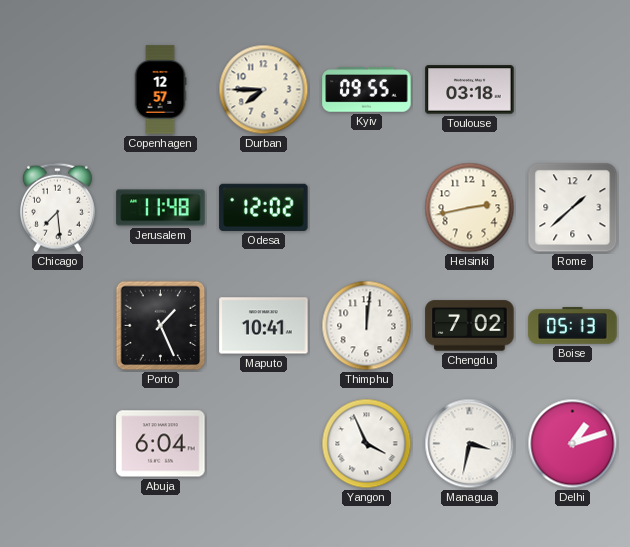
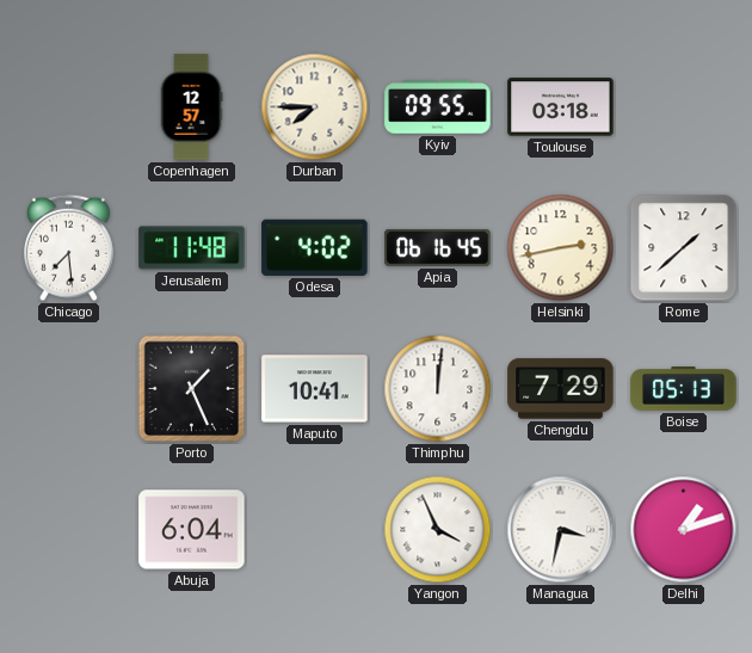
Odesa: 12:02 -> 4:02 (315, 247)
Apia: none -> 06:16 (438, 247)
Chengdu: 7:02 -> 7:29 (561, 389)
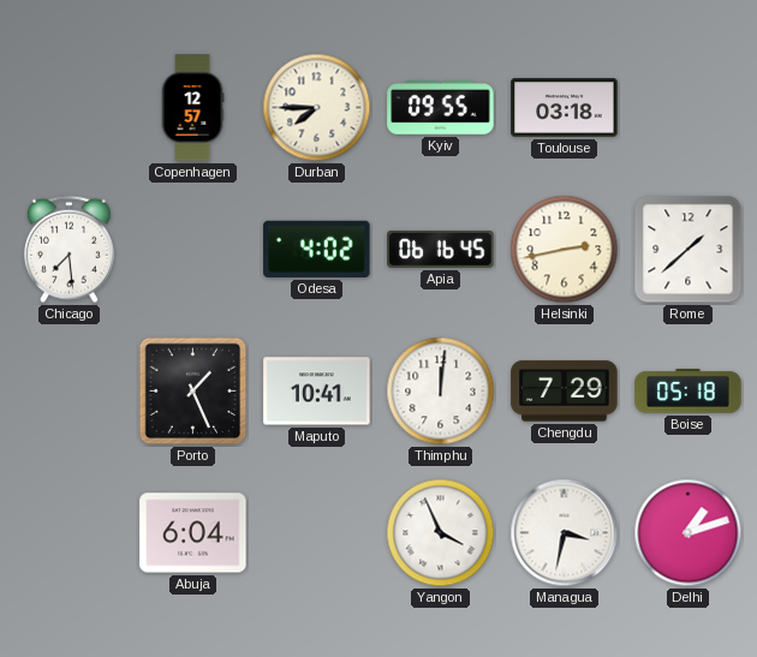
Jerusalem: 11:48 -> none (192, 248)
Boise: 05:13 -> 05:18 (689, 392)
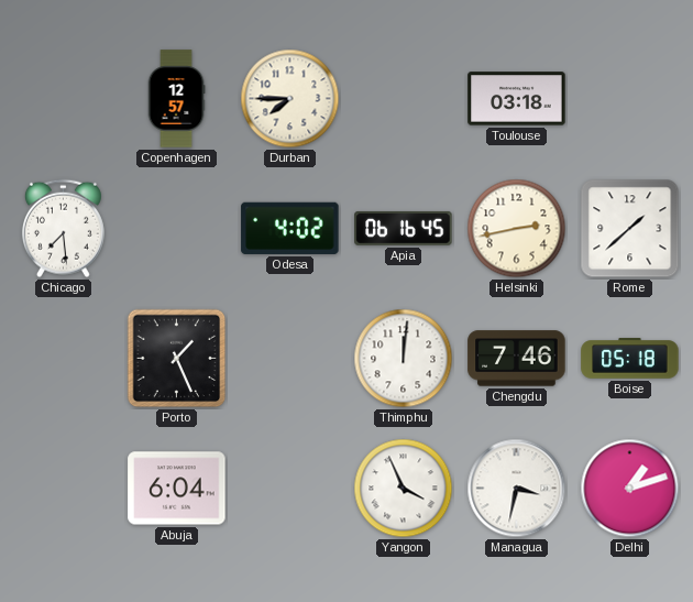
Kyiv: 09:55 -> none (441, 108)
Maputo: 10:41 -> none (317, 392)
Chengdu: 7:29 -> 7:46 (517, 359)
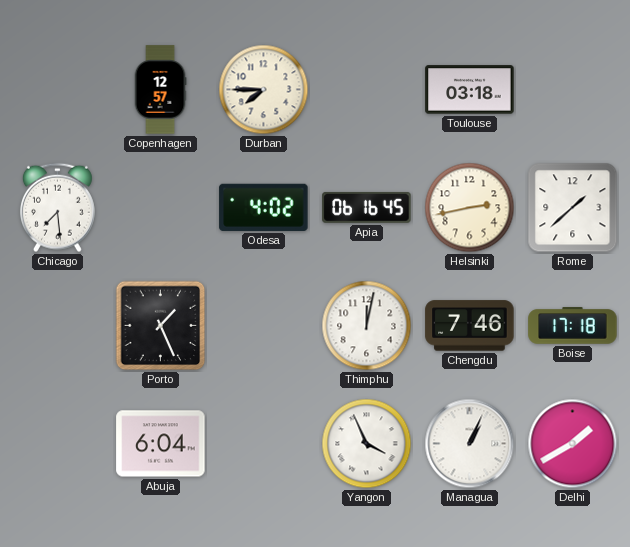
Thimphu: 12:01 -> 12:02 (367, 326)
Boise: 05:18 -> 17:18 (573, 326)
Managua: 3:32 -> 1:04 (470, 444)
Delhi: 1:12 -> 1:40 (573, 444)
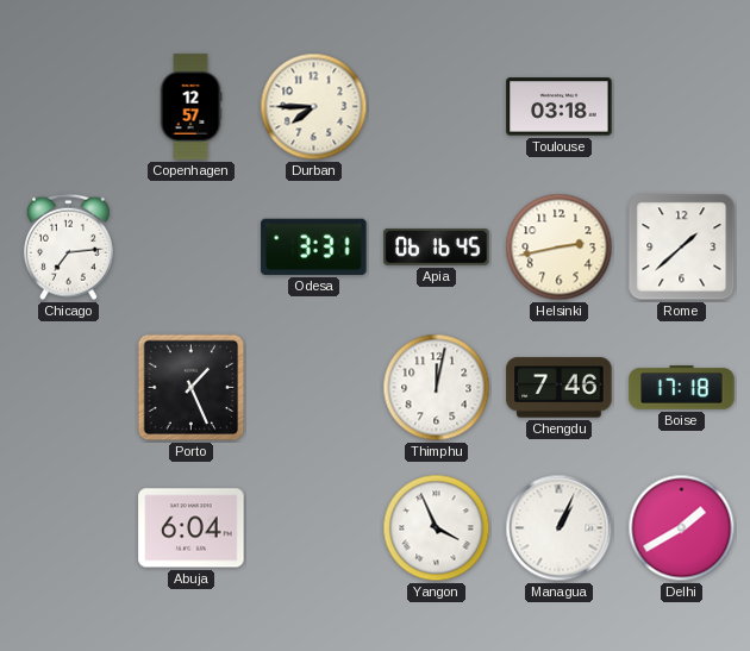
Chicago: 7:29 -> 7:14 (68, 248)
Odesa: 4:02 -> 3:31 (314, 246)
